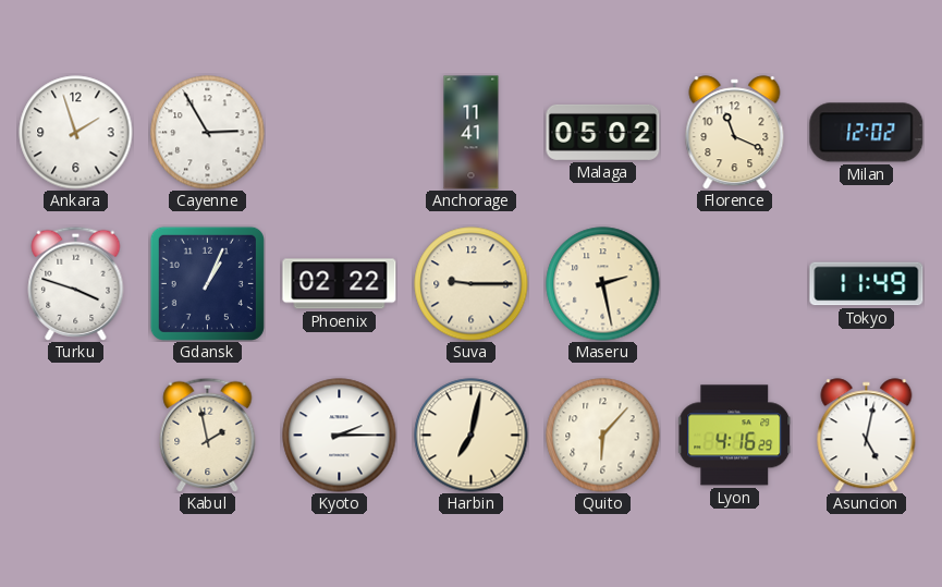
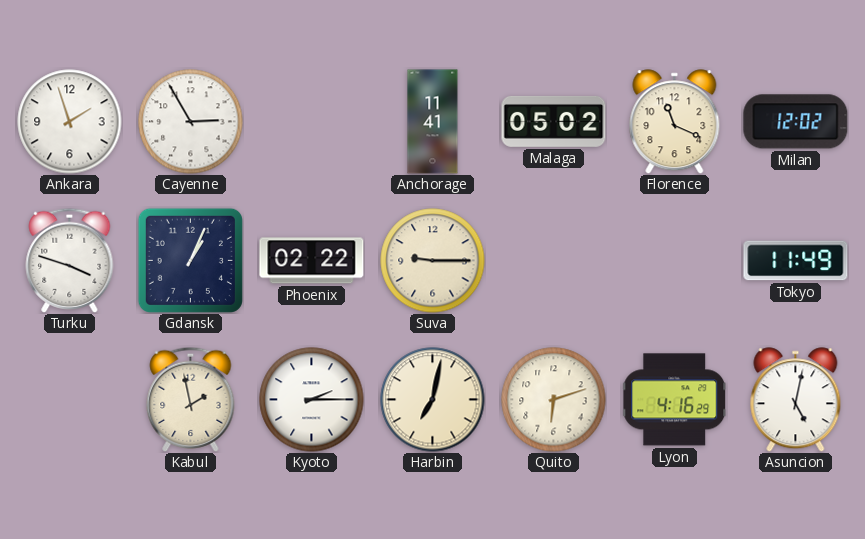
Maseru: 2:28 -> none (603, 284)
Quito: 6:07 -> 6:12 (554, 400)
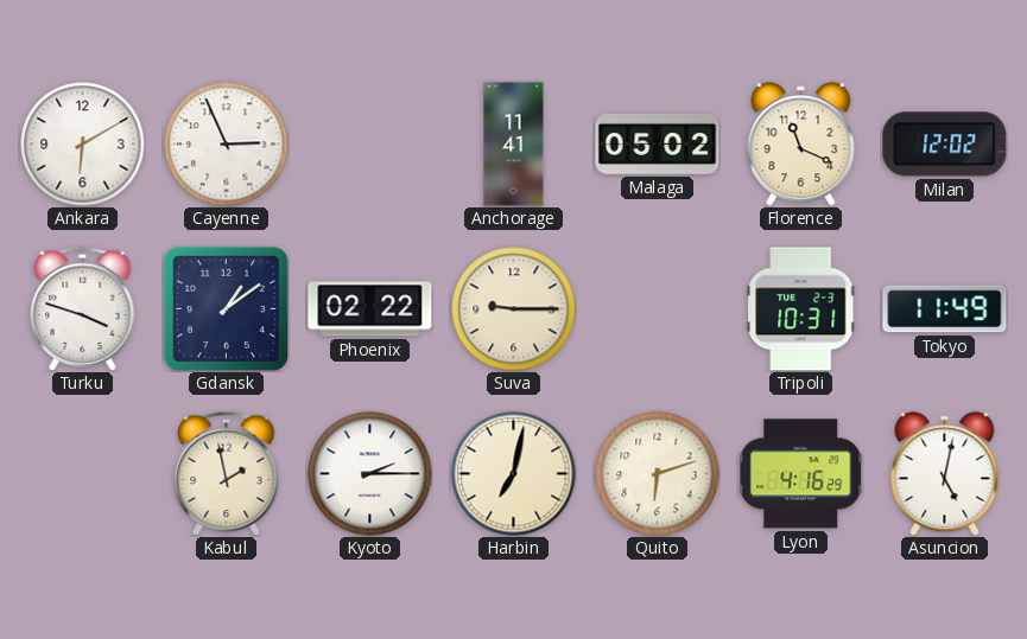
Ankara: 1:57 -> 6:10 (83, 145)
Cayenne: 2:55 -> 2:56 (227, 145)
Gdansk: 1:04 -> 1:09 (226, 308)
Tripoli: none -> 10:31 (801, 309)
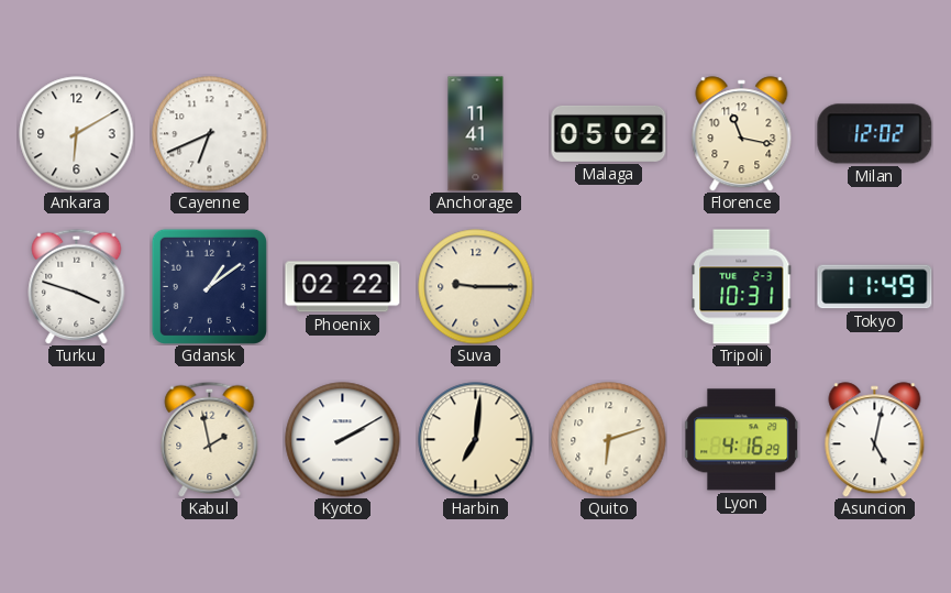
Cayenne: 2:56 -> 6:41 (210, 134)
Florence: 11:19 -> 11:17 (742, 134)
Kyoto: 2:15 -> 2:10 (343, 440)
Harbin: 7:02 -> 7:01 (476, 440)
